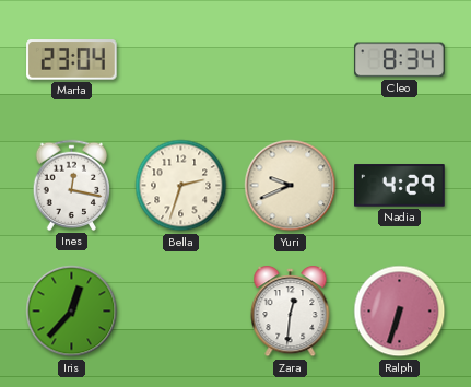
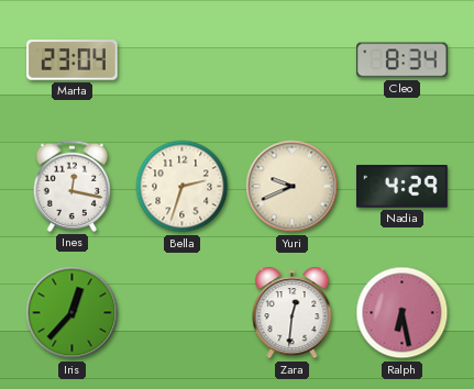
Ralph: 6:33 -> 6:28 (403, 313)
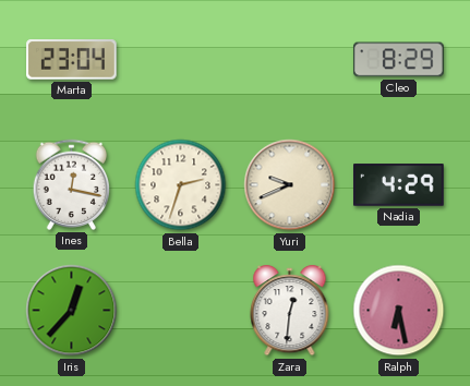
Cleo: 8:34 -> 8:29 (399, 60)
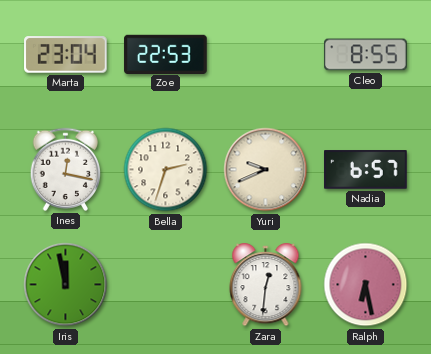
Zoe: none -> 22:53 (166, 54)
Cleo: 8:29 -> 8:55 (366, 55)
Nadia: 4:29 -> 6:57 (366, 170)
Iris: 12:37 -> 11:58 (66, 285)
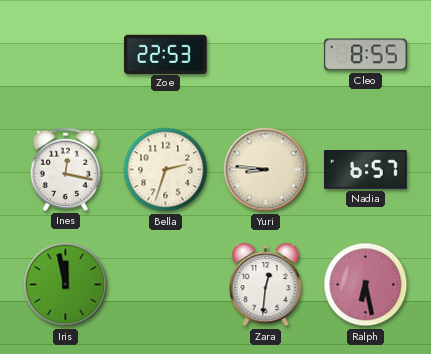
Marta: 23:04 -> none (66, 55)
Yuri: 9:41 -> 8:46 (266, 170)
